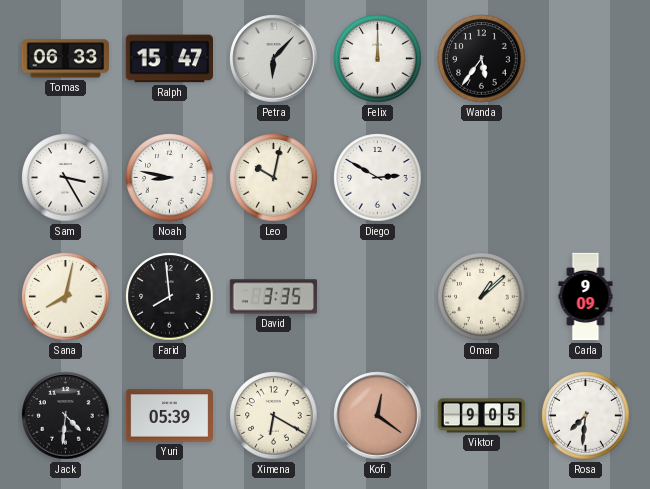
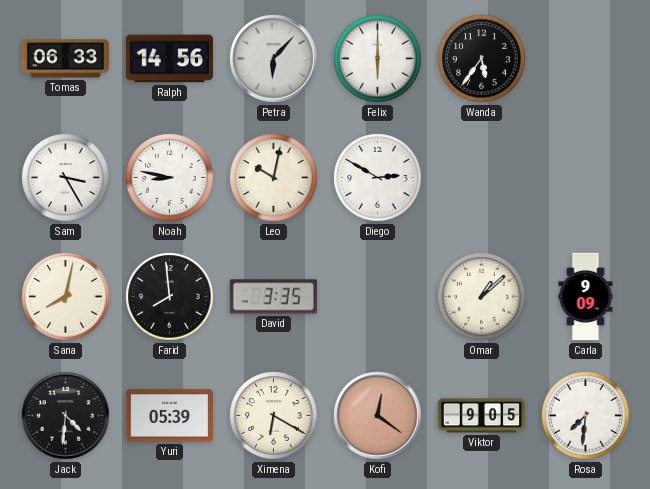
Ralph: 15:47 -> 14:56 (169, 59)
Felix: 12:00 -> 6:00 (378, 59)
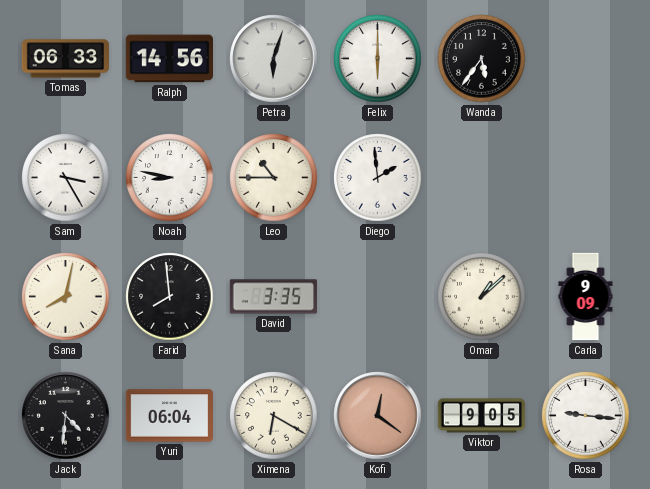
Petra: 6:07 -> 6:03 (274, 59)
Leo: 10:02 -> 10:45 (274, 178)
Diego: 2:50 -> 1:59 (378, 178)
Yuri: 05:39 -> 06:04 (170, 416)
Rosa: 7:31 -> 9:16 (586, 416)
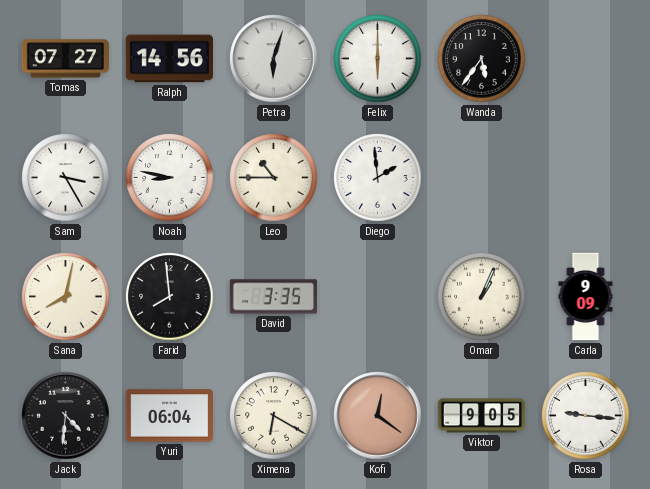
Tomas: 06:33 -> 07:27 (66, 59)
Omar: 1:08 -> 1:04 (482, 297)
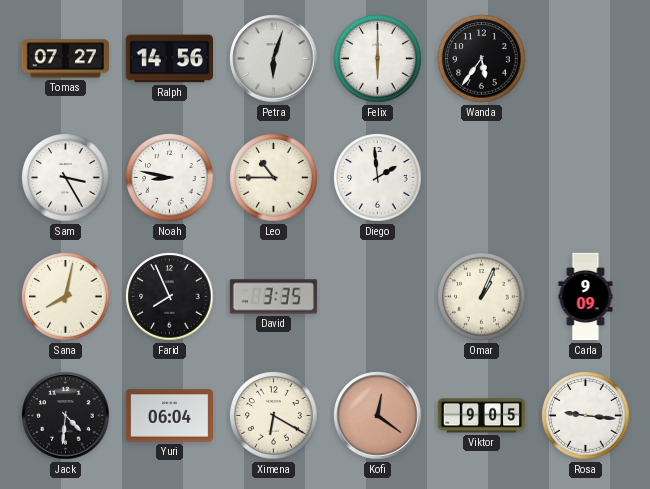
Farid: 7:59 -> 7:56 (170, 297)
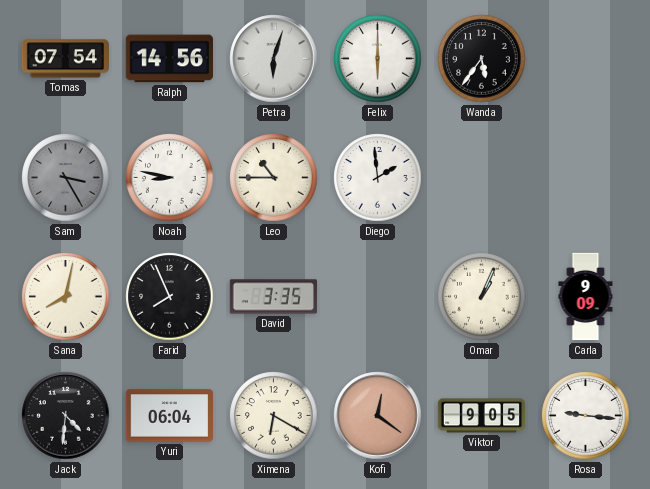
Tomas: 07:27 -> 07:54 (66, 59)
Sam dial: white -> grey (66, 178)
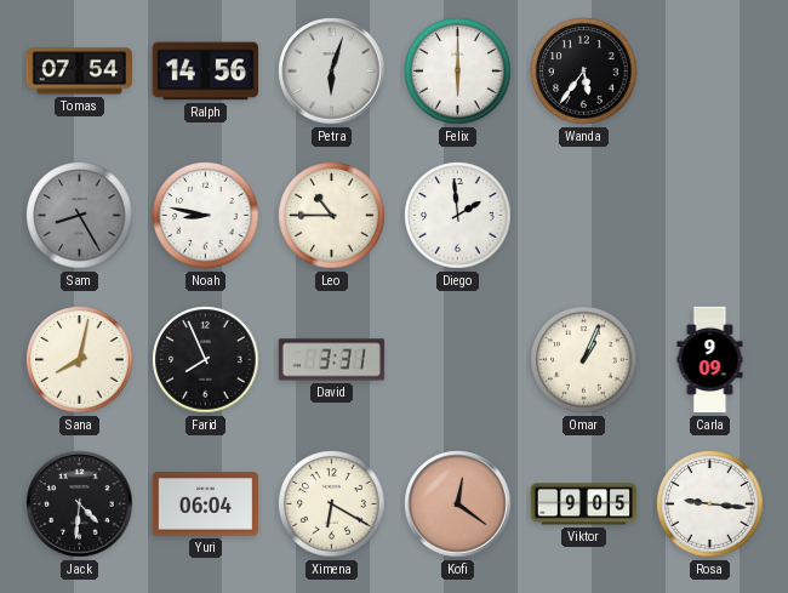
Sam: 3:25 -> 8:25 (80, 216)
David: 3:35 -> 3:31 (332, 360)
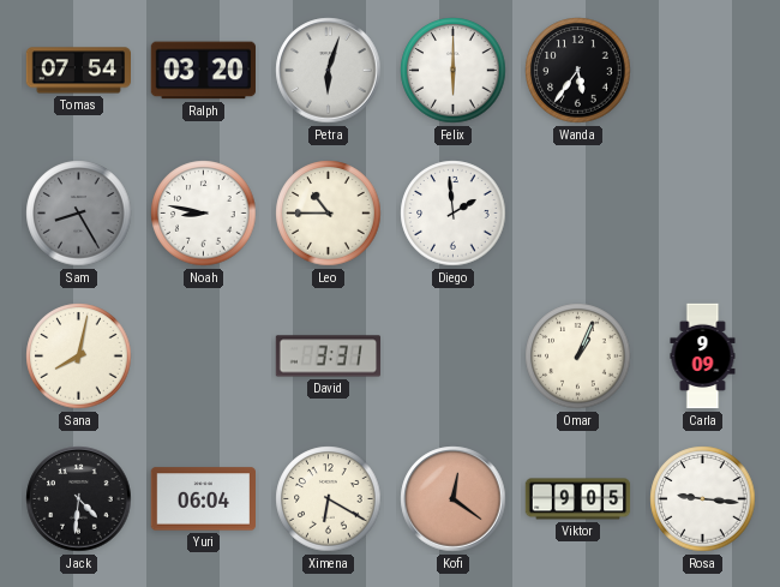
Ralph: 14:56 -> 03:20 (203, 71)
Farid: 7:56 -> none (206, 360)
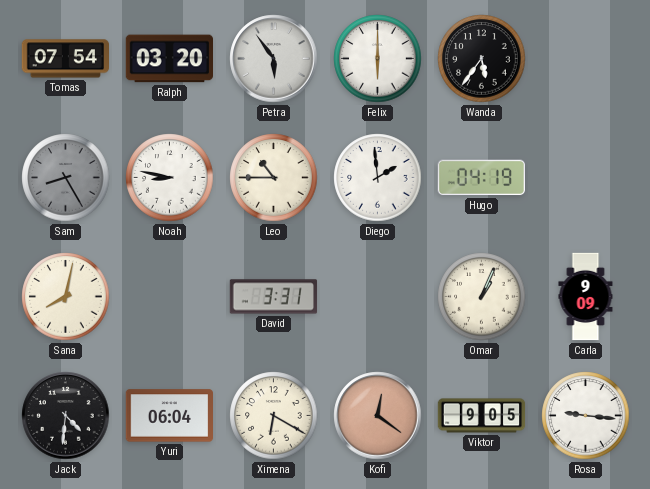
Petra: 6:03 -> 5:54 (274, 59)
Hugo: none -> 04:19 (481, 178)
